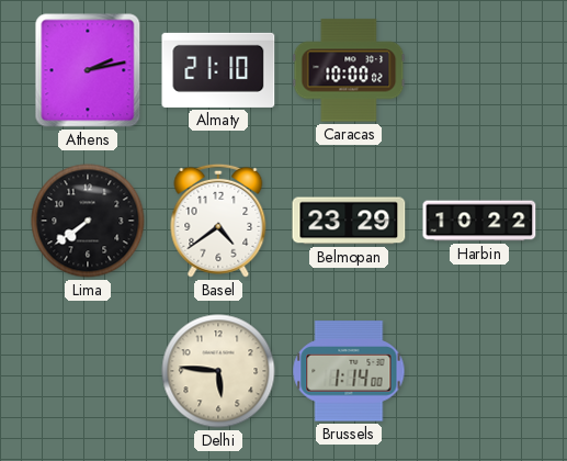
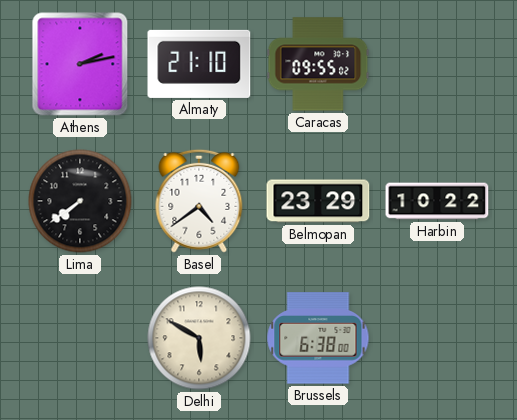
Caracas: 10:00 -> 09:55 (318, 64)
Delhi: 5:46 -> 5:50 (199, 338)
Brussels: 1:14 -> 6:38 (318, 338)
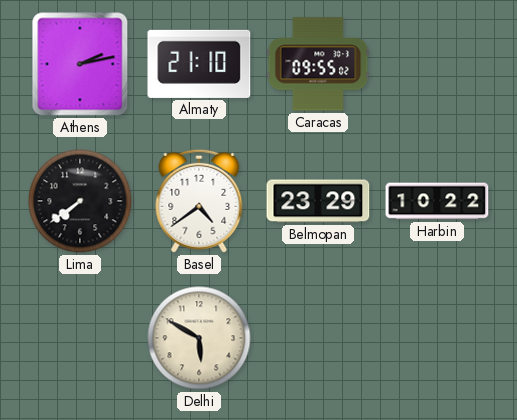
Brussels: 6:38 -> none (318, 338)
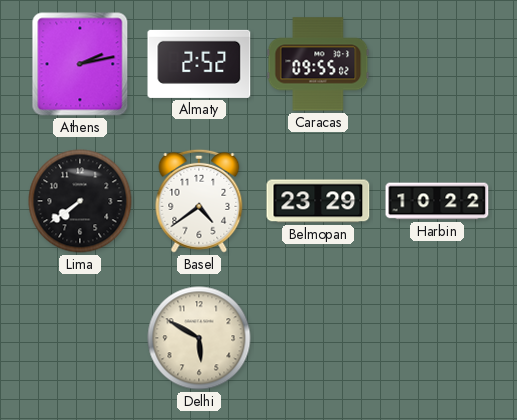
Almaty: 21:10 -> 2:52 (199, 64)
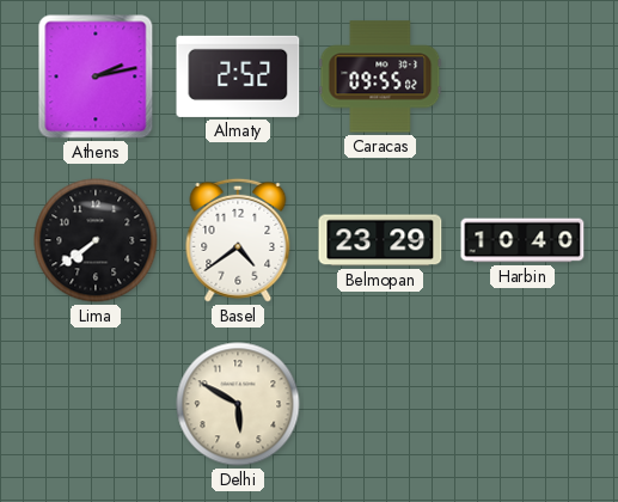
Harbin: 10:22 -> 10:40 (522, 240)
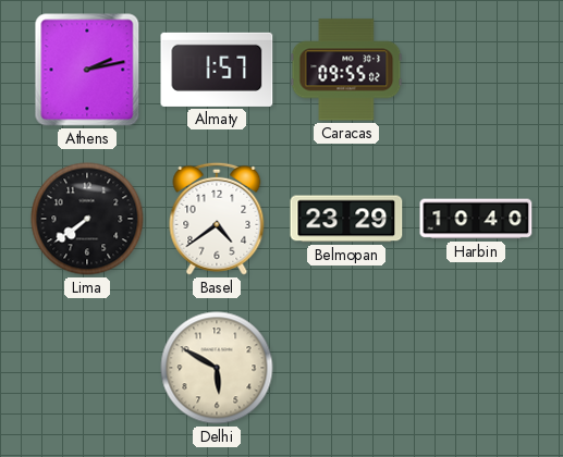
Almaty: 2:52 -> 1:57 (217, 70)
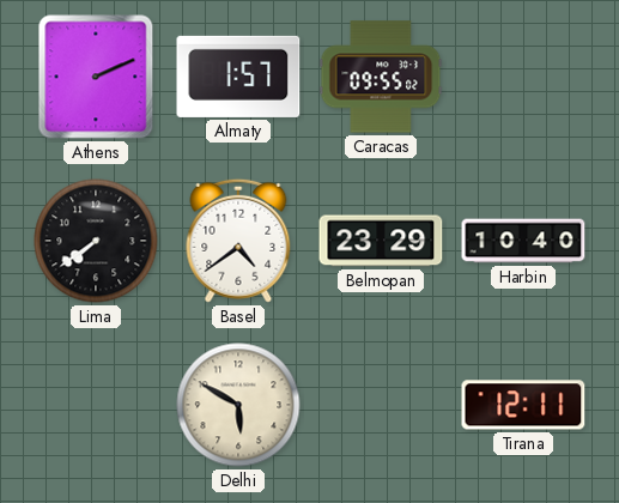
Athens: 2:13 -> 2:11 (96, 77)
Tirana: none -> 12:11 (523, 405)
